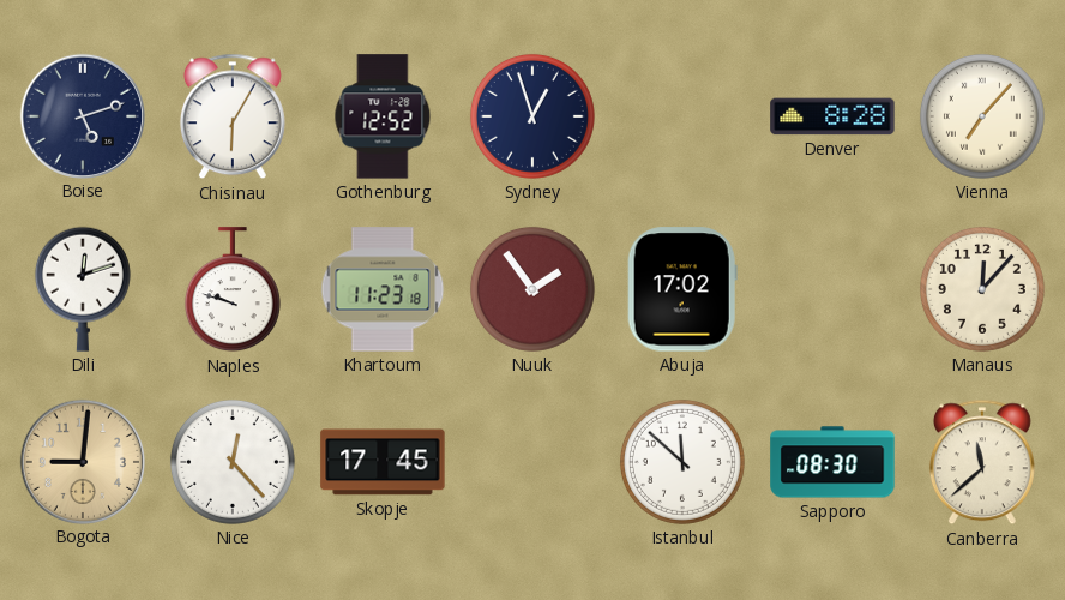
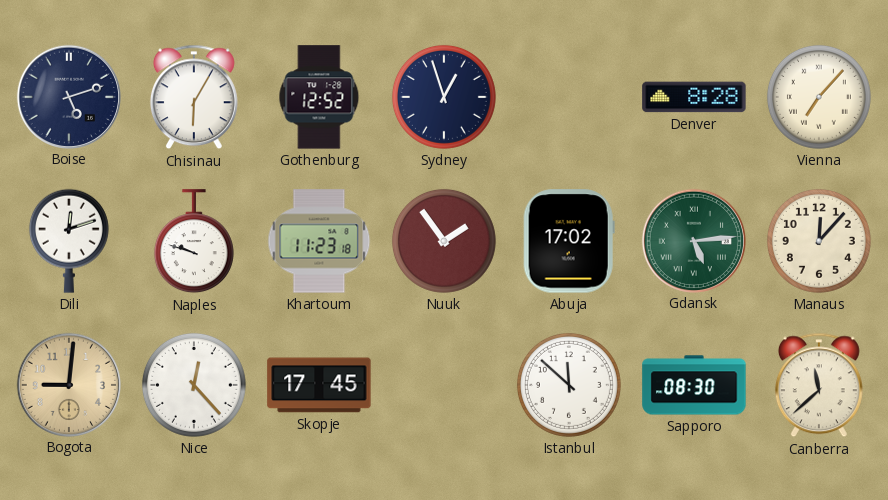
Gdansk: none -> 5:14 (693, 240)
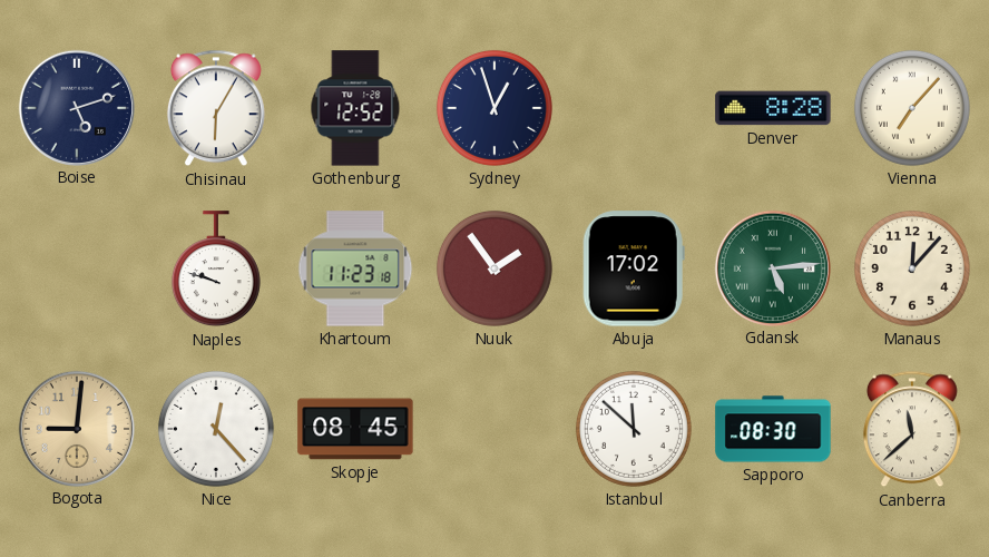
Dili: 12:12 -> none (69, 241)
Skopje: 17:45 -> 08:45 (355, 429)
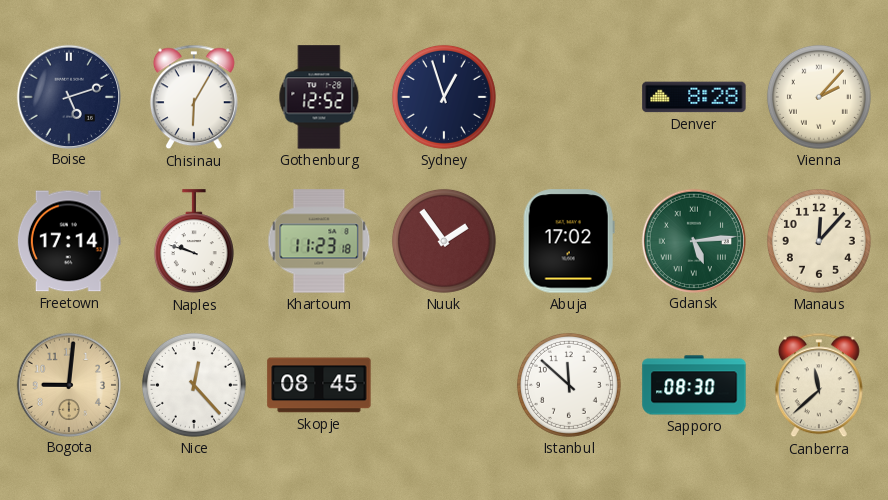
Vienna: 7:07 -> 2:07 (819, 97)
Freetown: none -> 17:14 (69, 241)
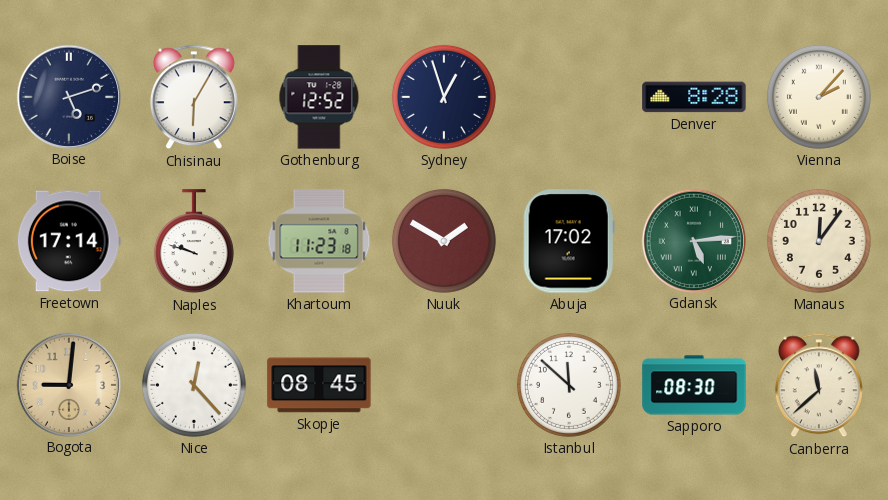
Nuuk: 1:54 -> 1:50 (444, 241)
Manaus: 12:07 -> 12:06 (819, 241)
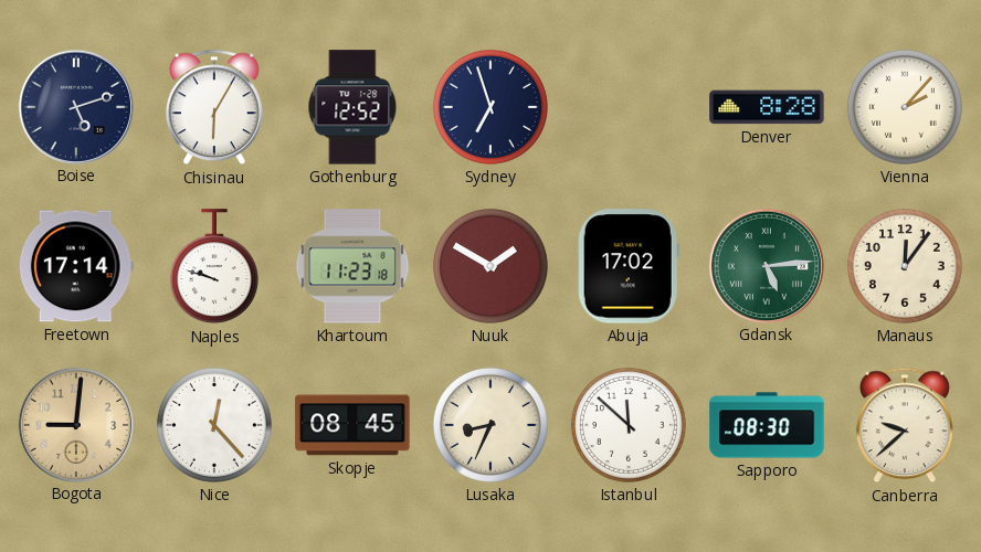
Sydney: 12:57 -> 6:57 (491, 107)
Lusaka: none -> 8:34 (491, 425)
Canberra: 11:38 -> 9:38 (905, 425)
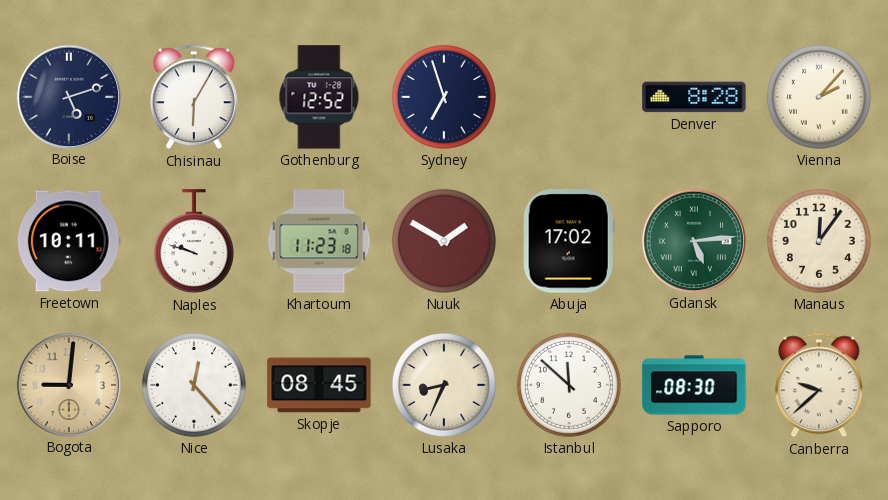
Freetown: 17:14 -> 10:11 (69, 241)
